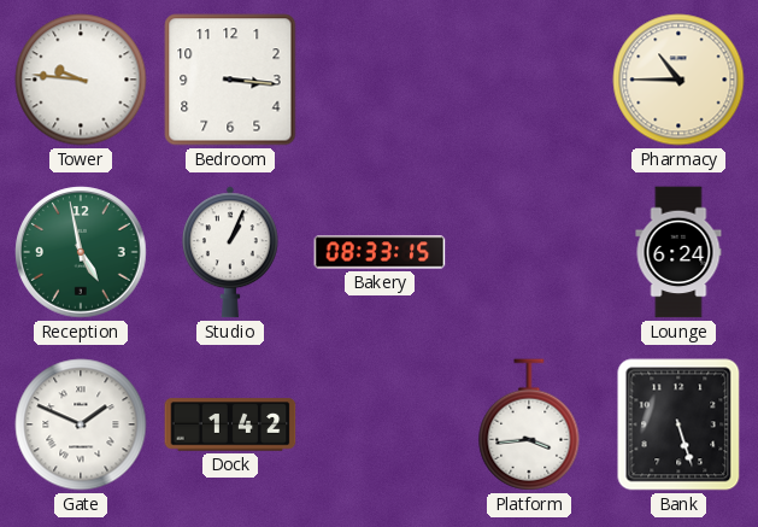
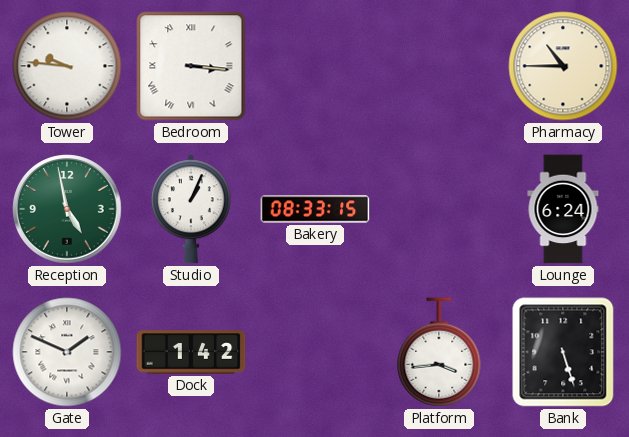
Bedroom numerals: Arabic -> Roman (191, 66)
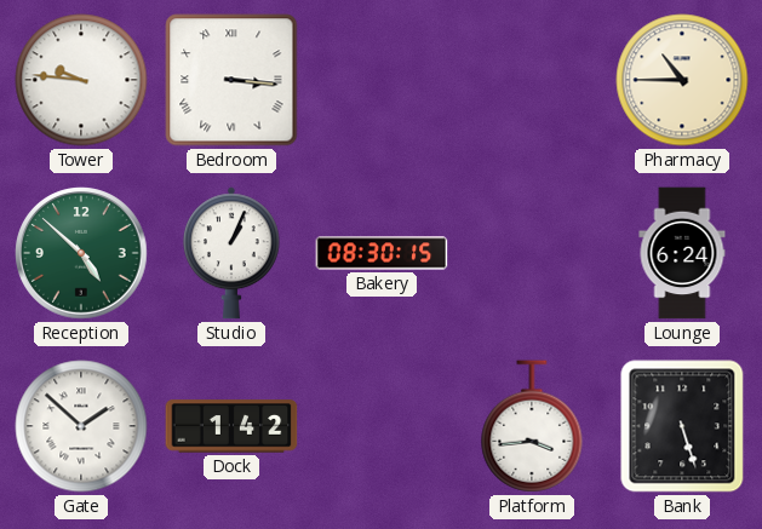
Reception: 4:58 -> 4:52 (81, 253)
Bakery: 08:33 -> 08:30 (382, 253)
Gate: 1:49 -> 1:52 (81, 426)
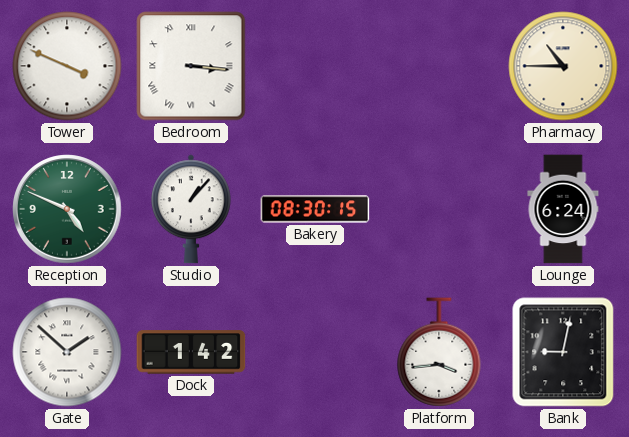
Tower: 9:46 -> 3:49 (67, 66)
Reception: 4:52 -> 4:49 (67, 209)
Studio: 1:04 -> 1:07 (191, 209)
Bank: 5:27 -> 9:02 (563, 352)
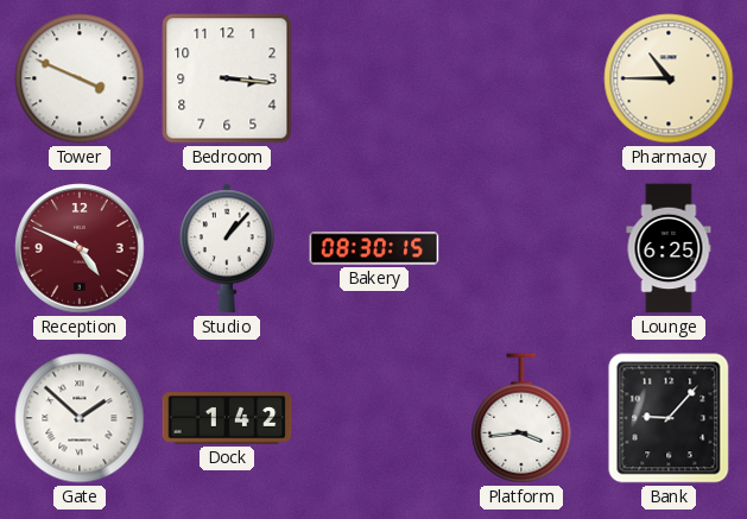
Bedroom numerals: Roman -> Arabic (227, 78)
Reception dial: green -> burgundy (80, 248)
Lounge: 6:24 -> 6:25 (669, 248)
Bank: 9:02 -> 9:07 (669, 418)
